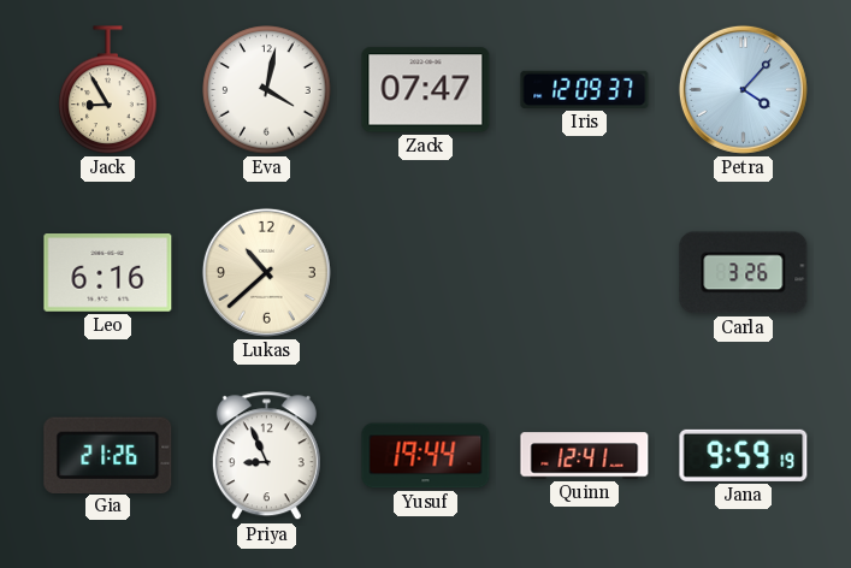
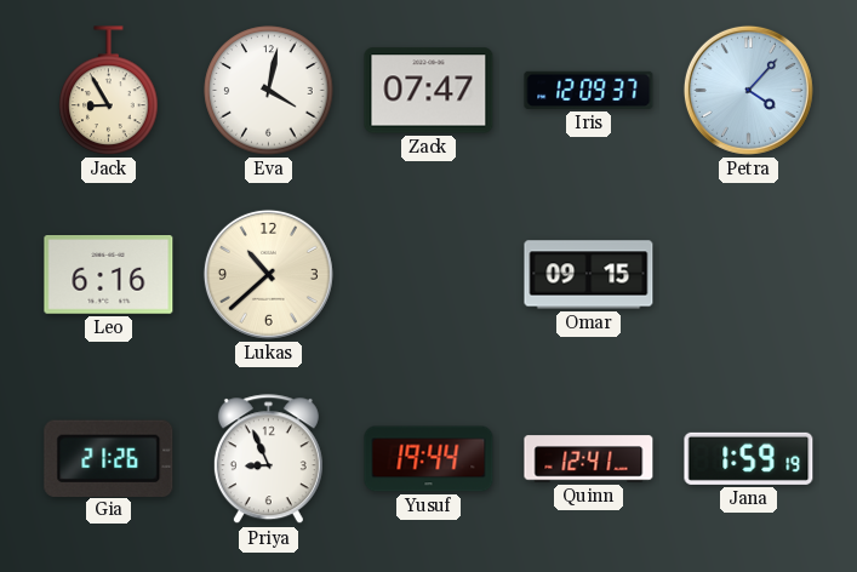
Omar: none -> 09:15 (589, 275)
Carla: 3:26 -> none (744, 273)
Jana: 9:59 -> 1:59 (749, 458)
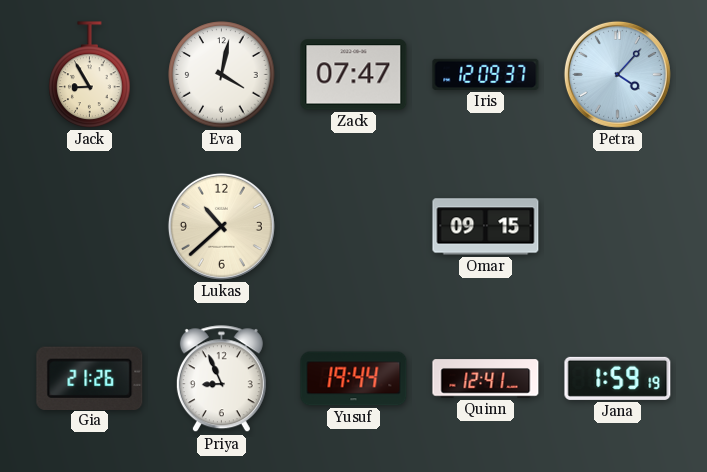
Leo: 6:16 -> none (109, 275)
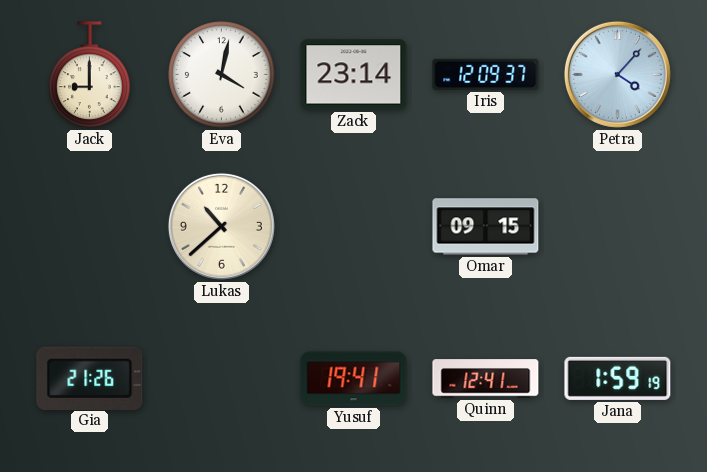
Jack: 8:55 -> 9:00 (90, 75)
Zack: 07:47 -> 23:14 (354, 75)
Priya: 8:56 -> none (221, 379)
Yusuf: 19:44 -> 19:41 (354, 379)
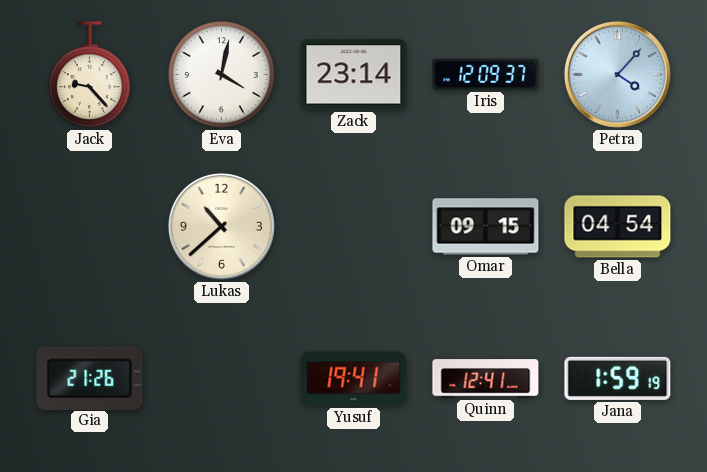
Jack: 9:00 -> 9:23 (90, 75)
Bella: none -> 04:54 (618, 227)
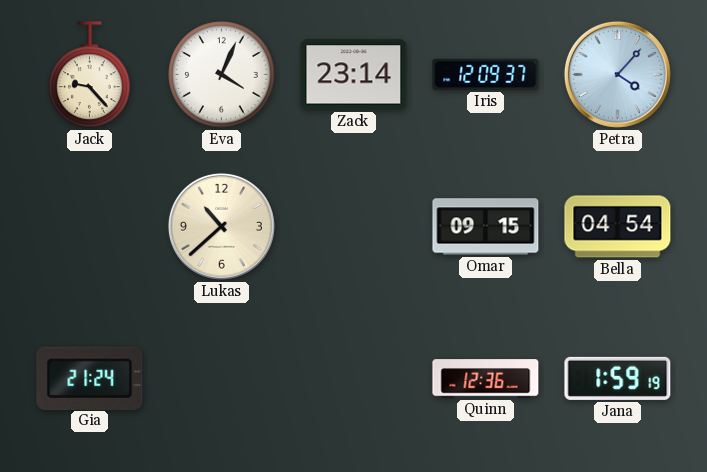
Eva: 4:02 -> 4:04 (222, 75)
Gia: 21:26 -> 21:24 (90, 378)
Yusuf: 19:41 -> none (354, 379)
Quinn: 12:41 -> 12:36 (486, 379)
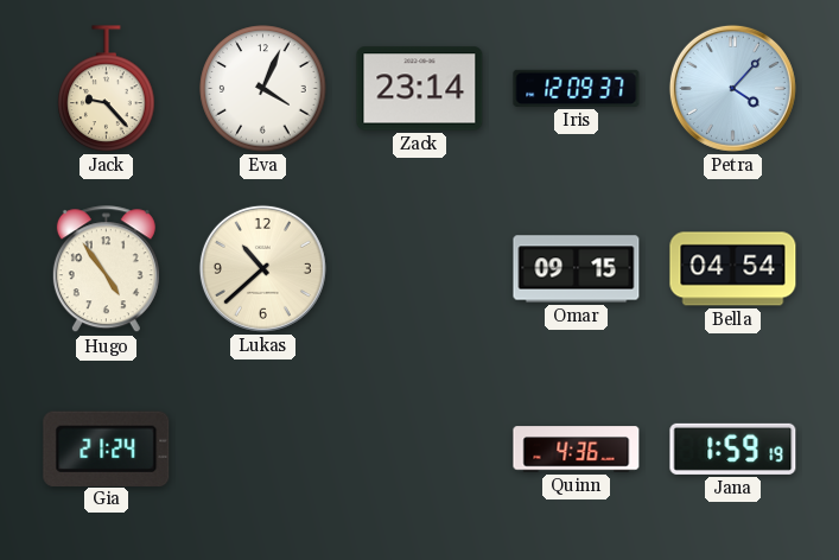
Hugo: none -> 4:54 (106, 269)
Quinn: 12:36 -> 4:36 (577, 450)
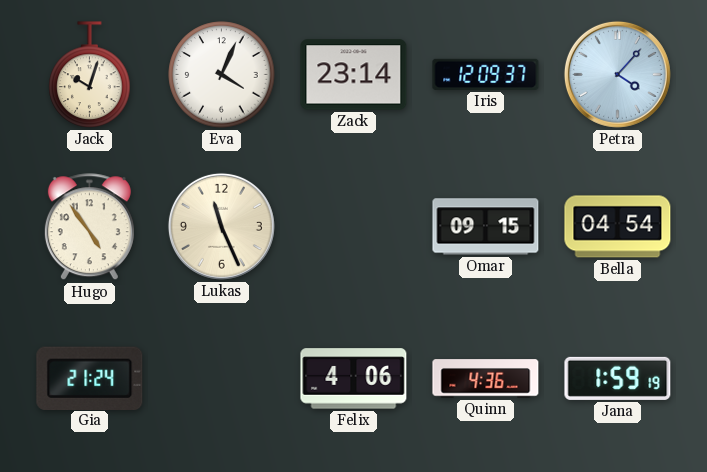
Jack: 9:23 -> 10:03 (90, 75)
Lukas: 10:38 -> 11:26 (221, 226)
Felix: none -> 4:06 (354, 379)
